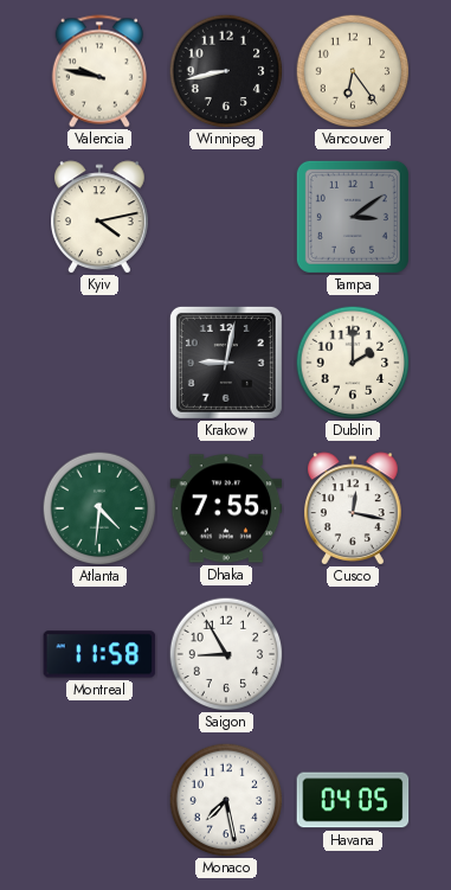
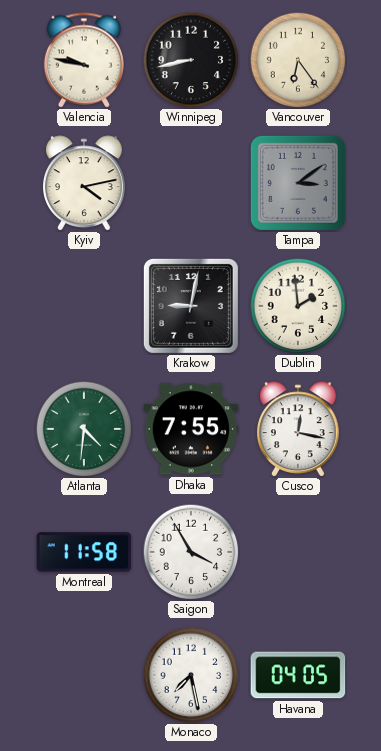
Dublin: 2:00 -> 1:59 (298, 306)
Saigon: 8:55 -> 3:55 (191, 552)
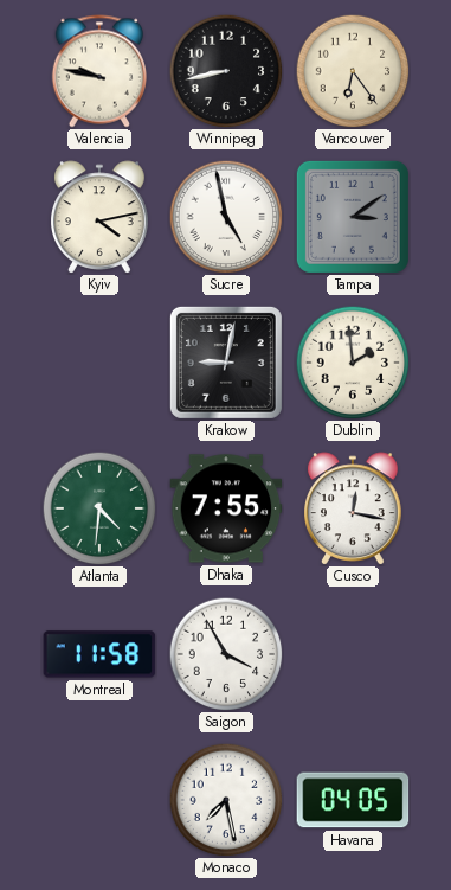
Sucre: none -> 4:58 (226, 217)
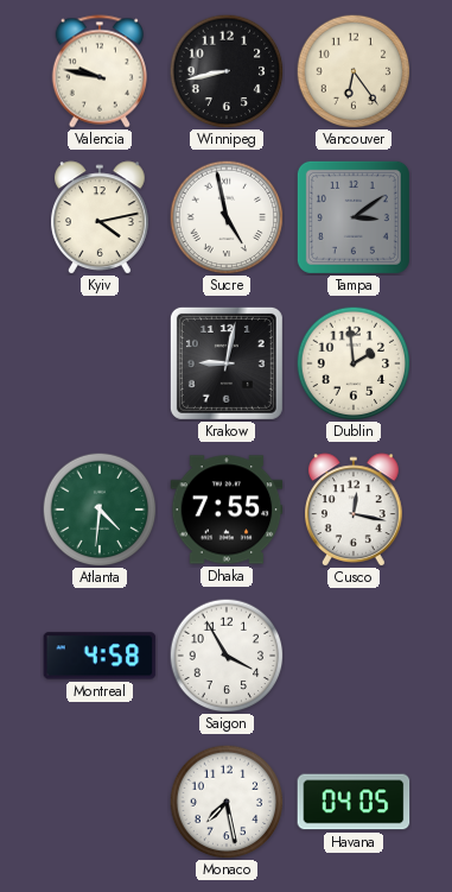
Montreal: 11:58 -> 4:58 (100, 656)
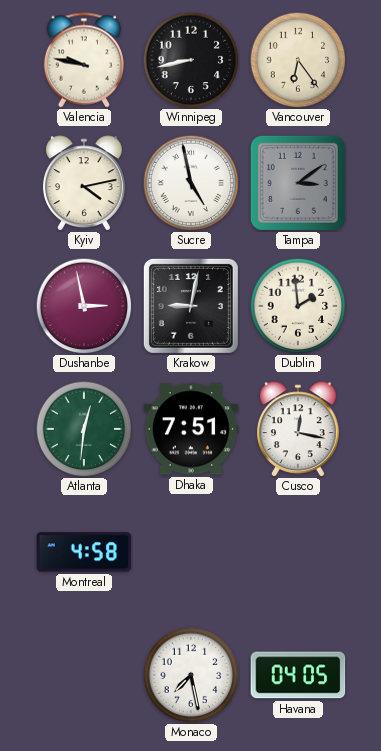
Dushanbe: none -> 2:58 (84, 306)
Atlanta: 4:31 -> 12:31 (84, 429)
Dhaka: 7:55 -> 7:51 (191, 429)
Saigon: 3:55 -> none (227, 656)
